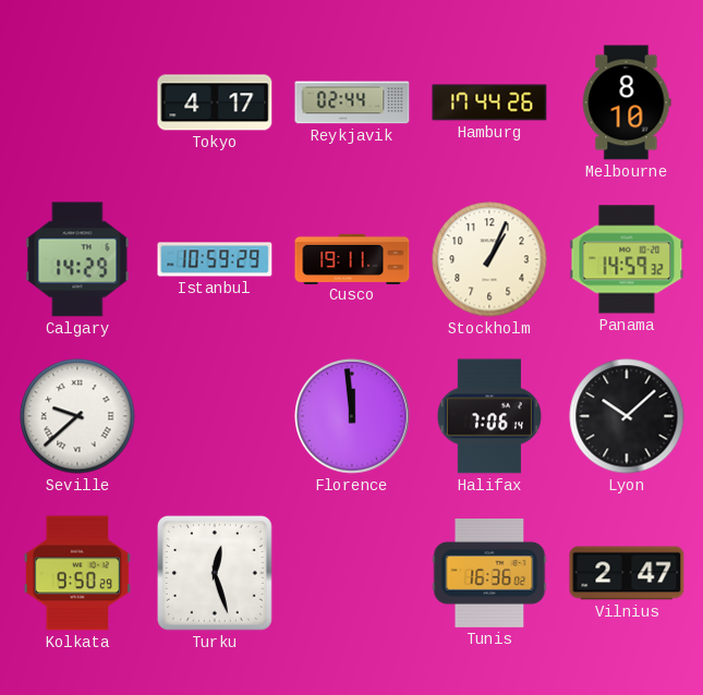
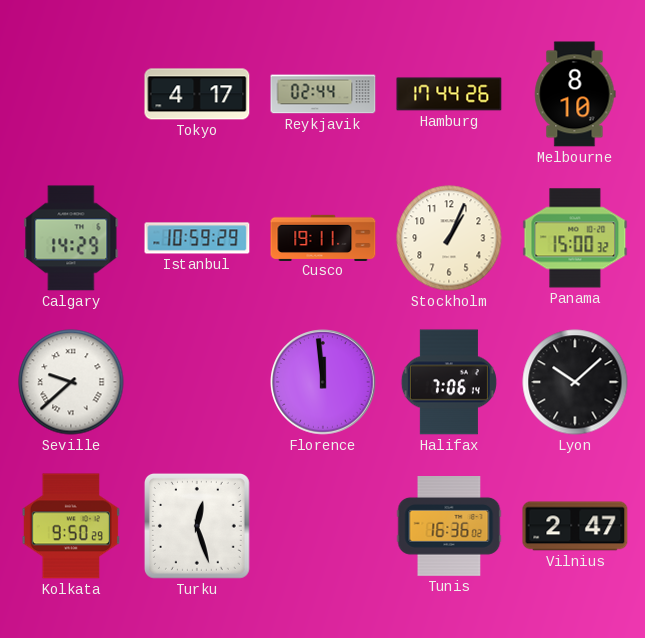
Panama: 14:59 -> 15:00 (575, 238)
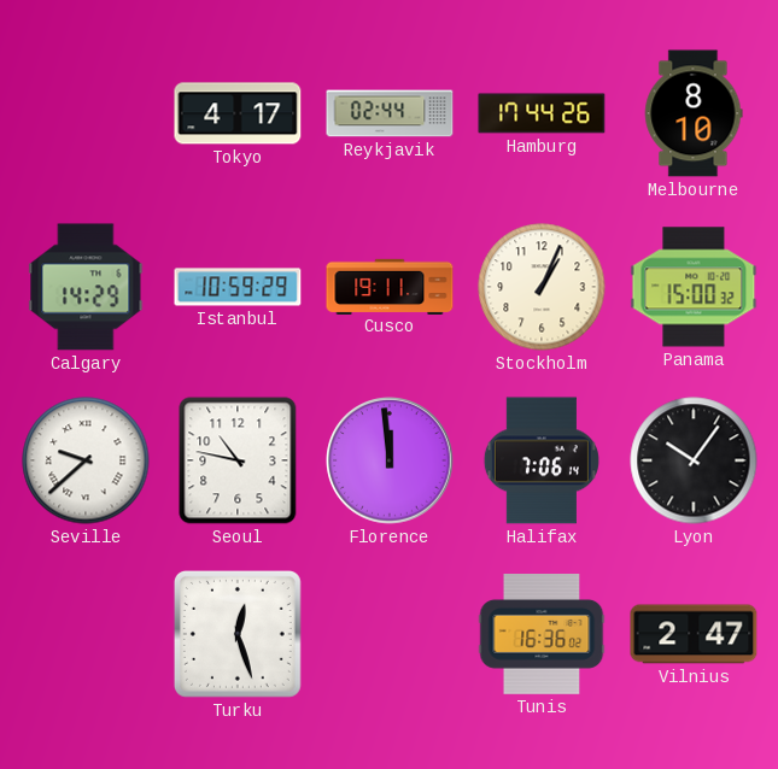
Seoul: none -> 10:47 (238, 460)
Lyon: 10:08 -> 10:06 (694, 460)
Kolkata: 9:50 -> none (70, 526)
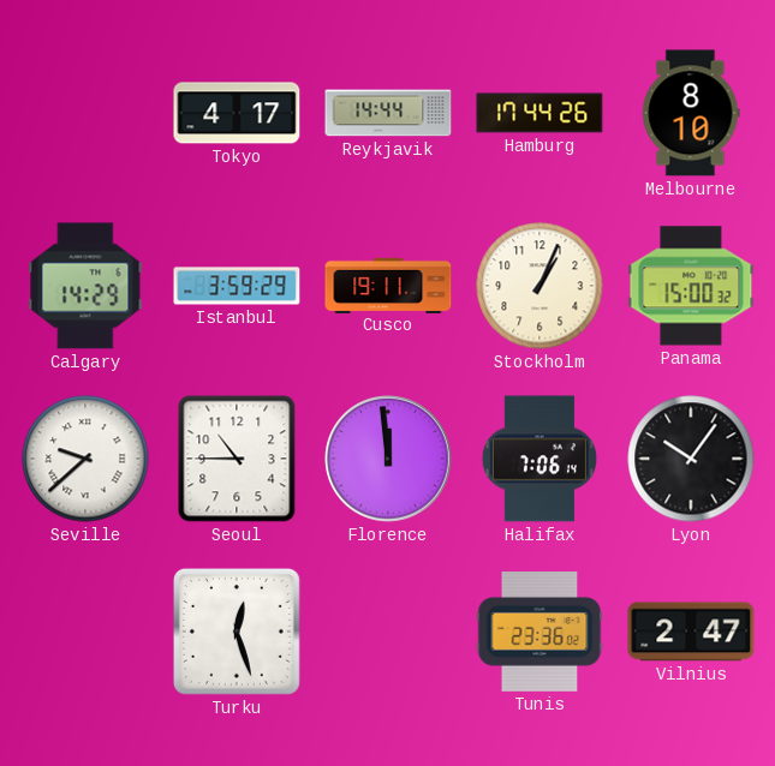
Reykjavik: 02:44 -> 14:44 (388, 113)
Istanbul: 10:59 -> 3:59 (237, 286)
Seoul: 10:47 -> 10:45 (237, 459)
Tunis: 16:36 -> 23:36 (539, 633)
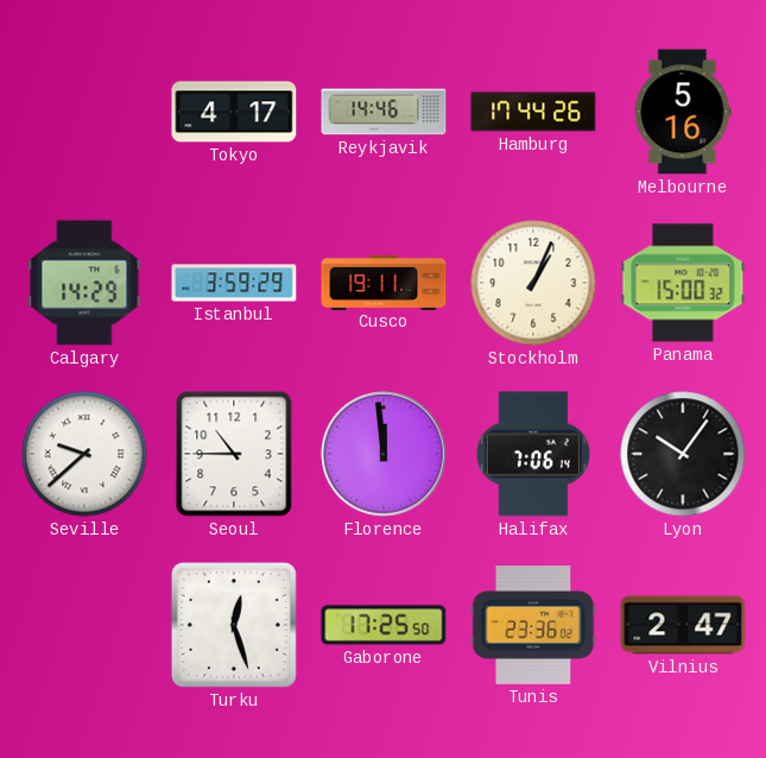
Reykjavik: 14:44 -> 14:46 (384, 112)
Melbourne: 8:10 -> 5:16 (683, 112)
Gaborone: none -> 17:25 (384, 625)
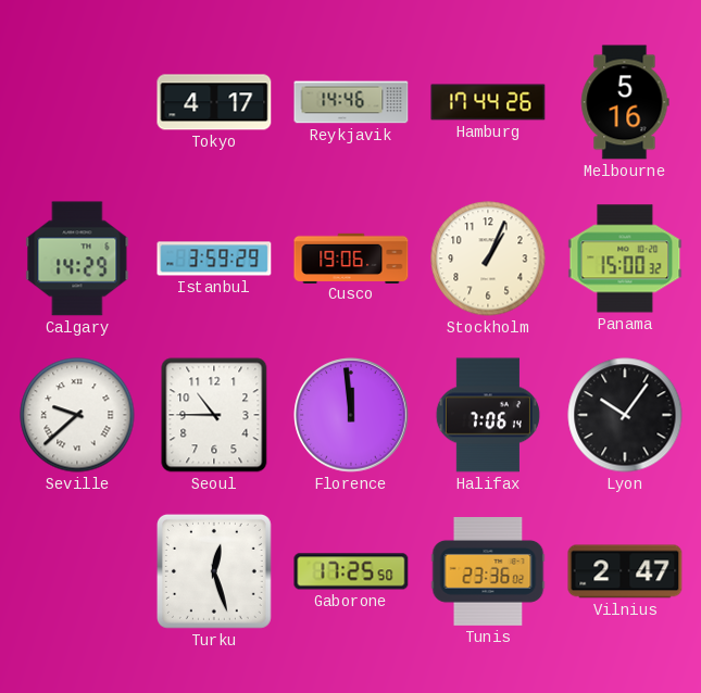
Cusco: 19:11 -> 19:06 (351, 257)
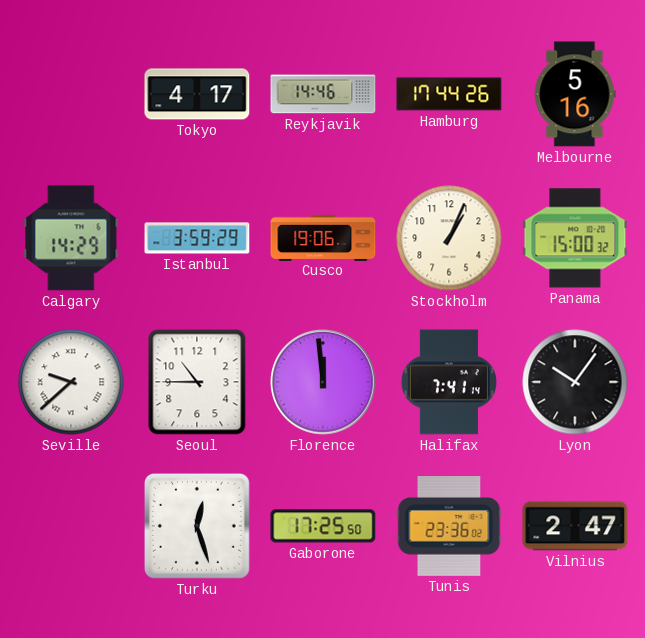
Halifax: 7:06 -> 7:41 (449, 382)
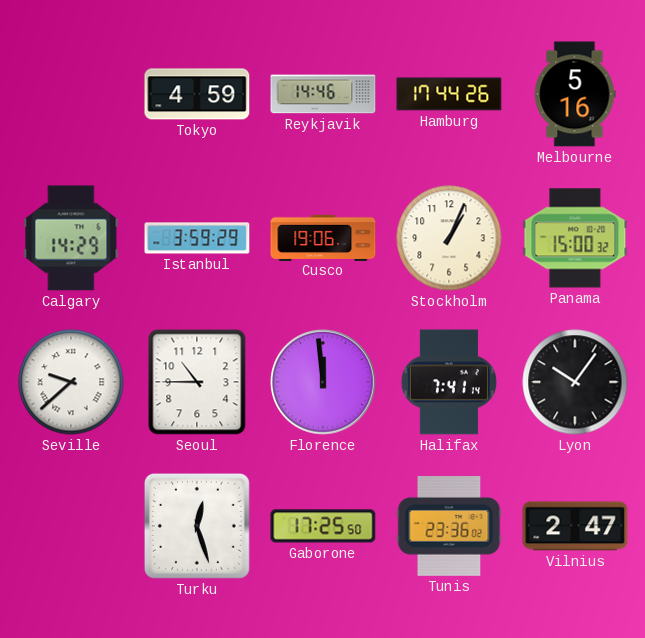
Tokyo: 4:17 -> 4:59 (197, 94)
